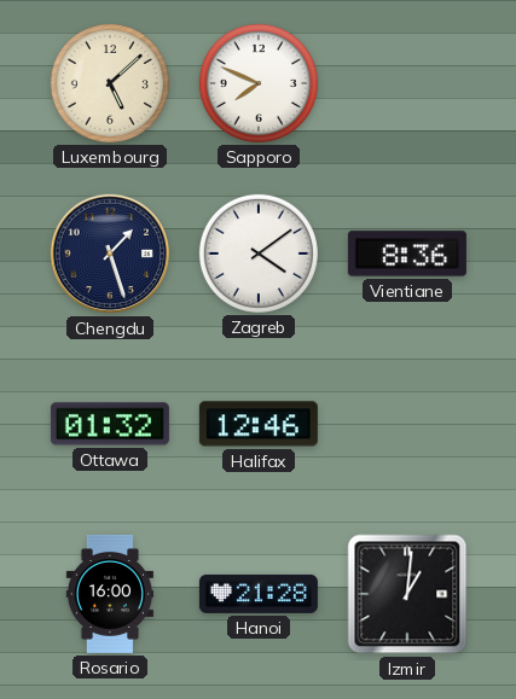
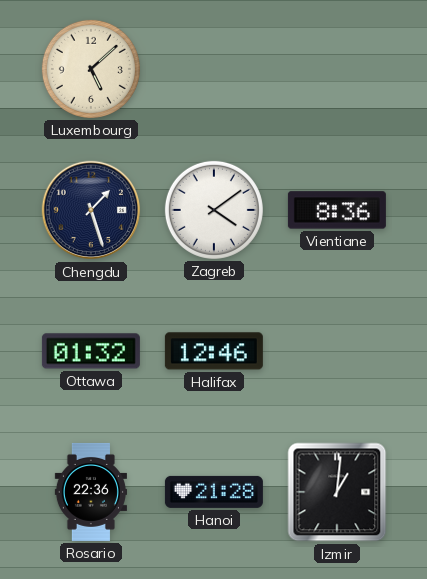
Sapporo: 7:49 -> none (259, 83)
Rosario: 16:00 -> 22:36 (91, 492)
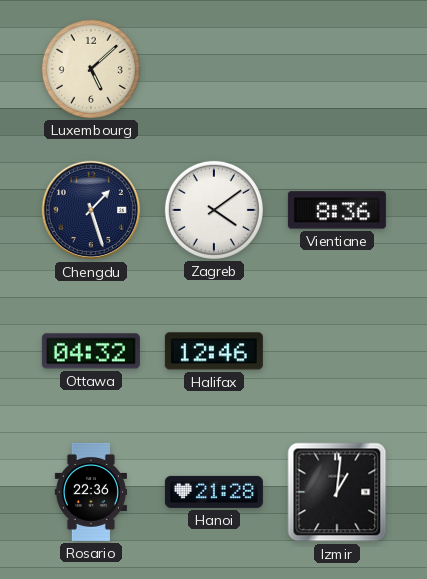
Ottawa: 01:32 -> 04:32 (91, 351)
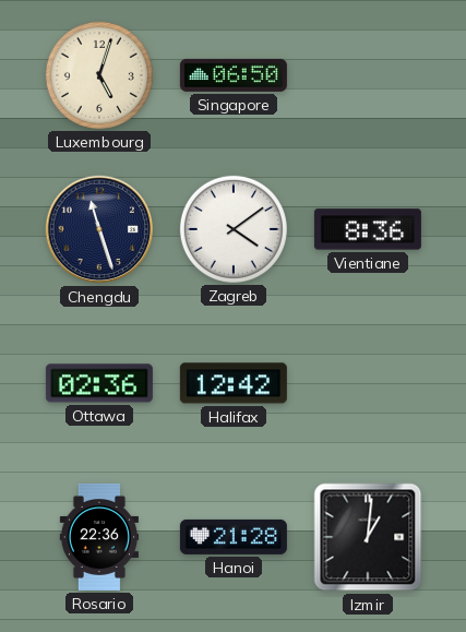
Luxembourg: 5:08 -> 5:03 (99, 75)
Singapore: none -> 06:50 (234, 75)
Chengdu: 1:27 -> 11:27 (99, 229)
Ottawa: 04:32 -> 02:36 (99, 383)
Halifax: 12:46 -> 12:42 (234, 383)
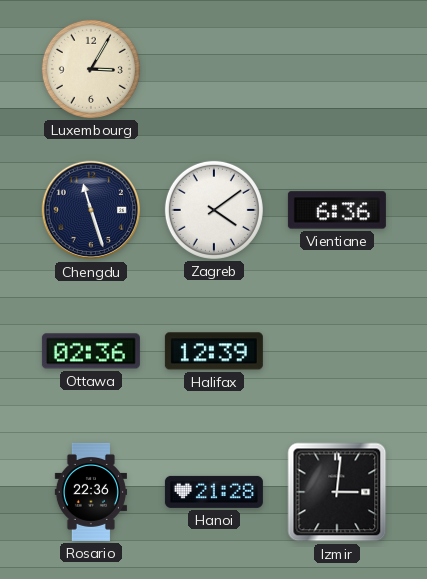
Luxembourg: 5:03 -> 3:05 (91, 69)
Singapore: 06:50 -> none (234, 75)
Vientiane: 8:36 -> 6:36 (337, 210)
Halifax: 12:42 -> 12:39 (214, 351)
Izmir: 1:01 -> 3:01 (337, 492)
